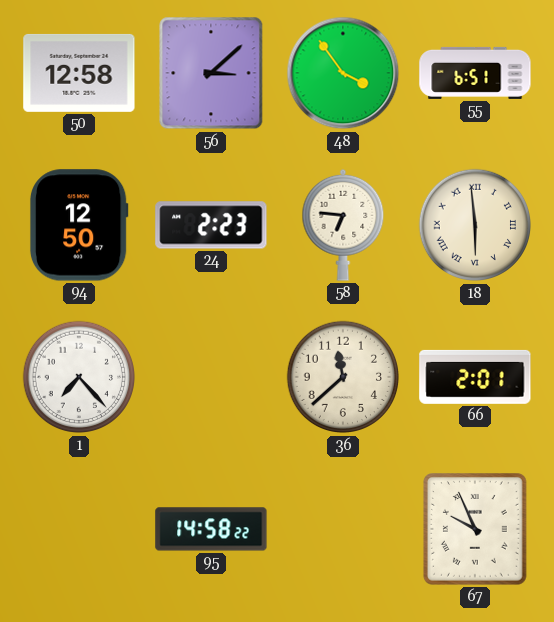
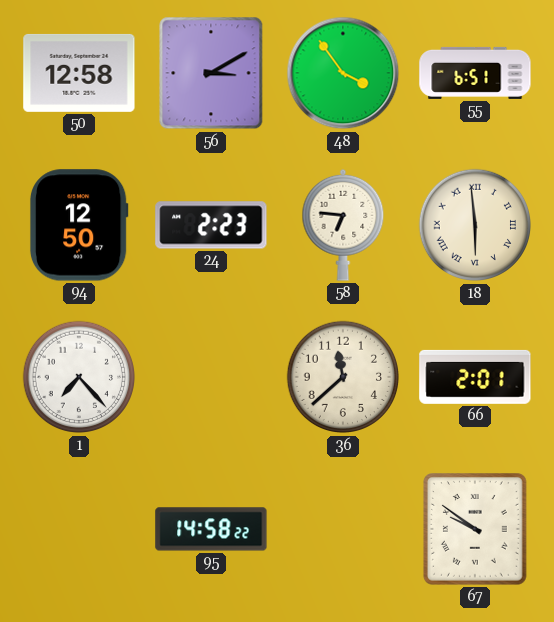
56: 3:08 -> 3:10 (211, 73)
67: 9:56 -> 9:51 (475, 530)
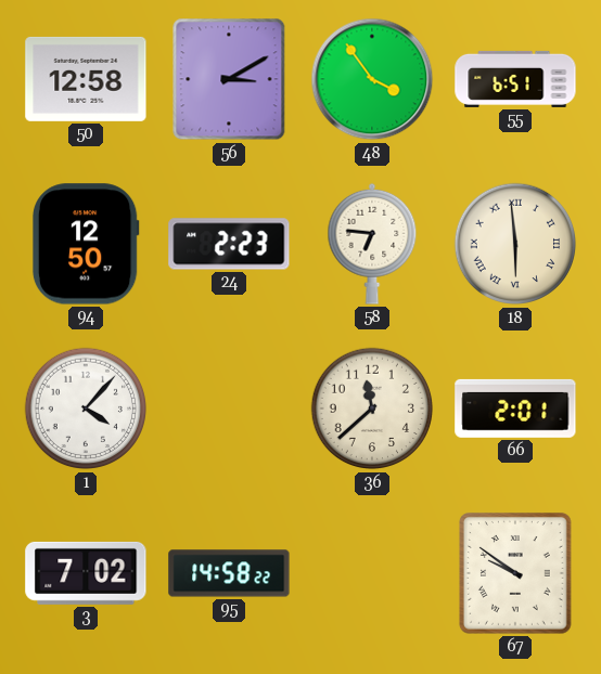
1: 7:23 -> 4:07 (86, 409)
3: none -> 7:02 (86, 573)
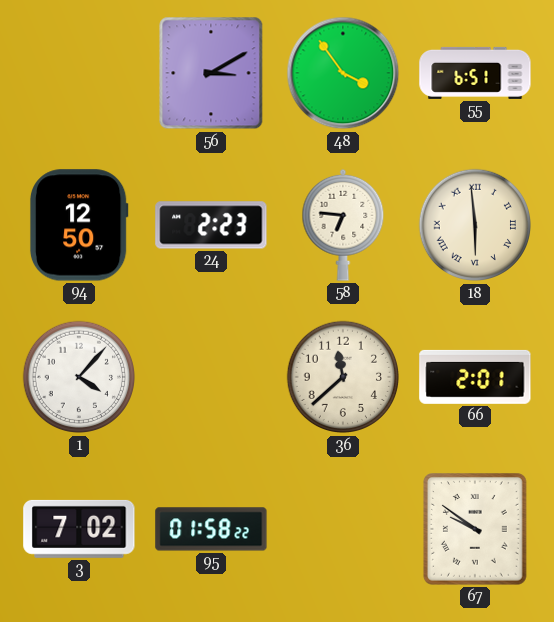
50: 12:58 -> none (86, 79)
95: 14:58 -> 01:58 (211, 529)
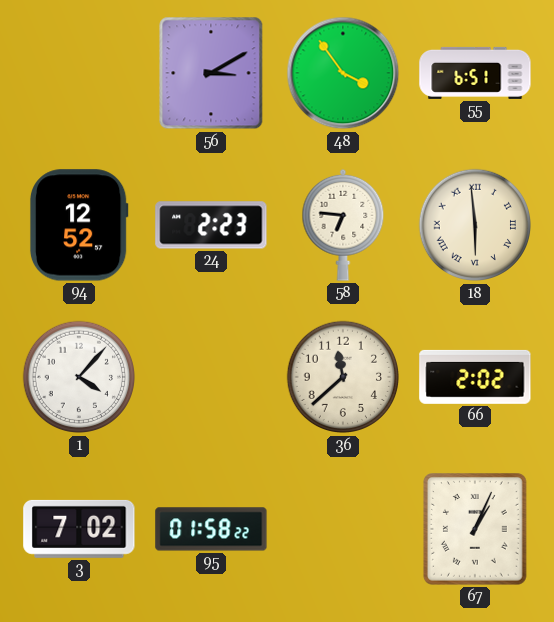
94: 12:50 -> 12:52 (79, 225)
66: 2:01 -> 2:02 (475, 377)
67: 9:51 -> 1:04 (475, 530)
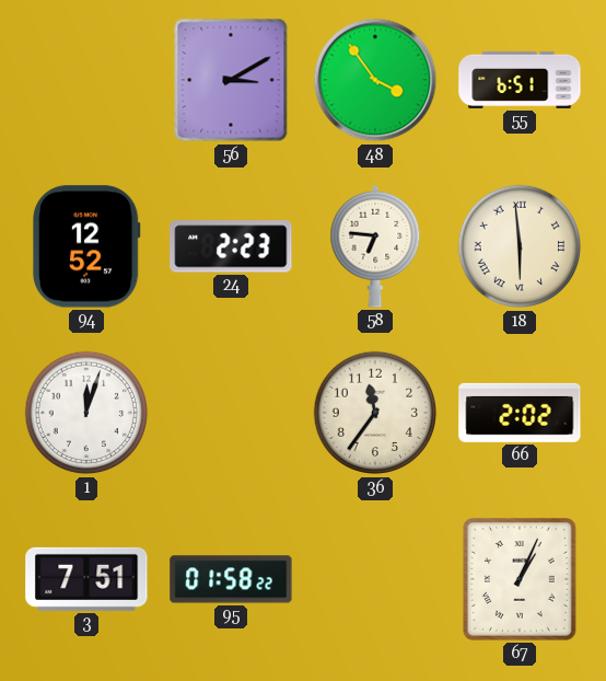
1: 4:07 -> 12:03 (86, 413)
36: 11:38 -> 11:36 (375, 413)
3: 7:02 -> 7:51 (86, 579)
